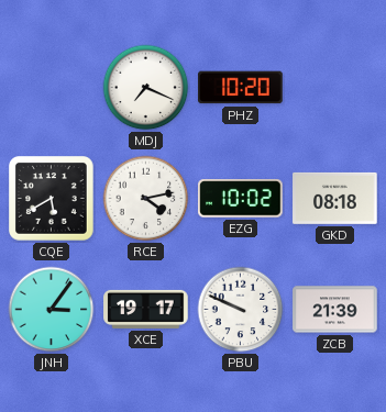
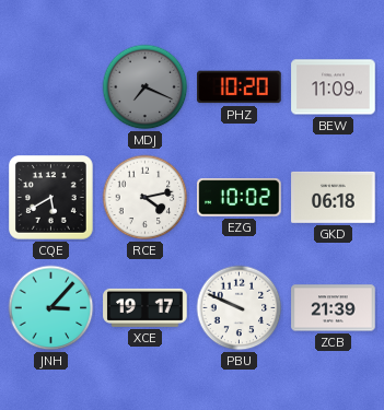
MDJ dial: white -> grey (146, 87)
BEW: none -> 11:09 (334, 87)
GKD: 08:18 -> 06:18 (334, 197)
JNH: 3:06 -> 3:07 (51, 308)
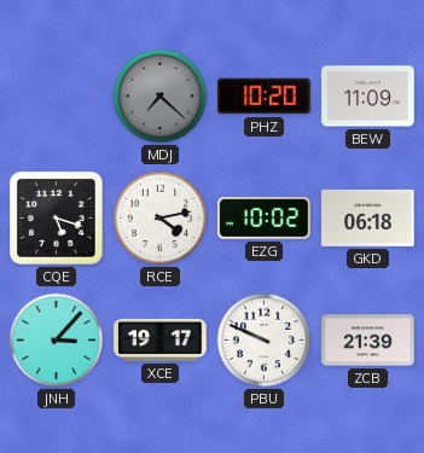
MDJ: 7:19 -> 7:22 (161, 97)
CQE: 5:40 -> 5:18 (57, 219)
